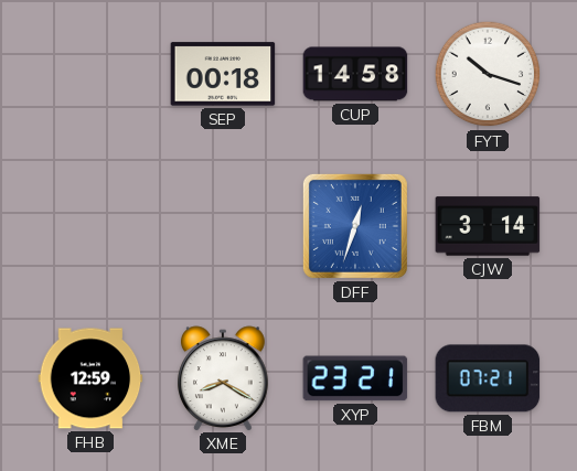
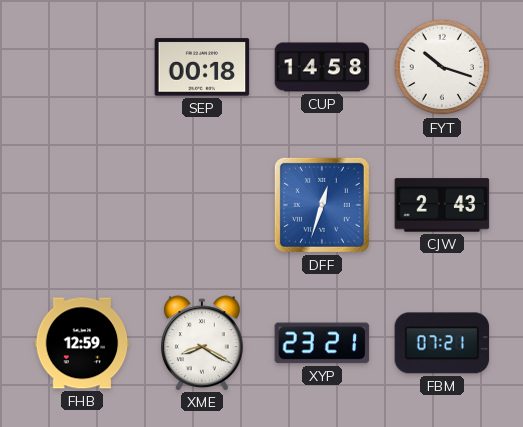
CJW: 3:14 -> 2:43 (442, 205)
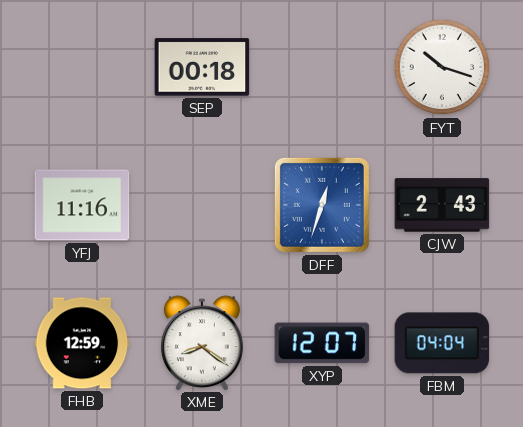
CUP: 14:58 -> none (322, 67)
YFJ: none -> 11:16 (82, 205)
XME: 8:20 -> 8:21 (203, 343)
XYP: 23:21 -> 12:07 (322, 343)
FBM: 07:21 -> 04:04 (442, 343)
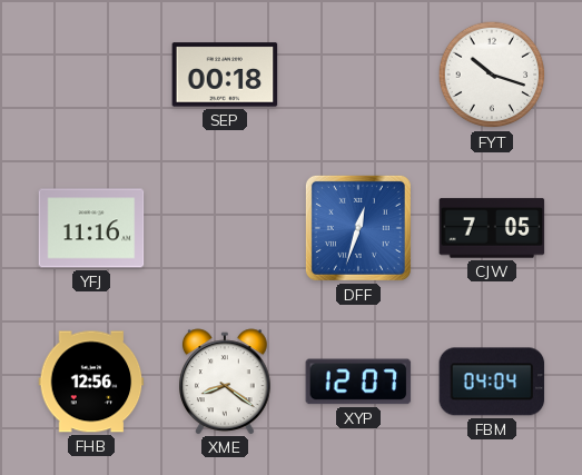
CJW: 2:43 -> 7:05 (492, 228)
FHB: 12:59 -> 12:56 (91, 382)
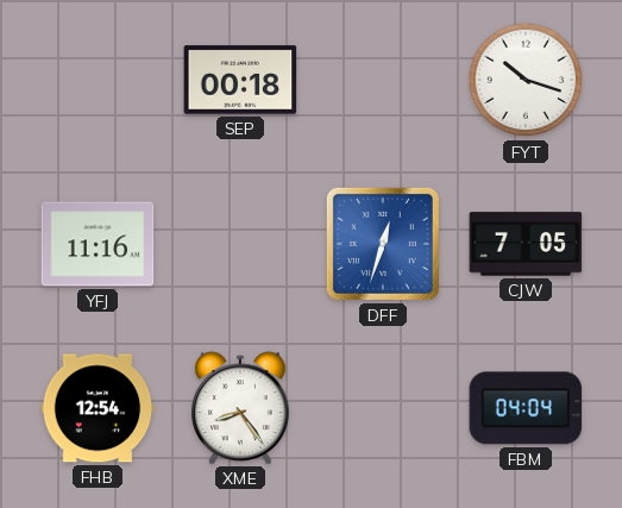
FHB: 12:56 -> 12:54 (98, 408)
XME: 8:21 -> 8:24 (241, 408)
XYP: 12:07 -> none (358, 382)
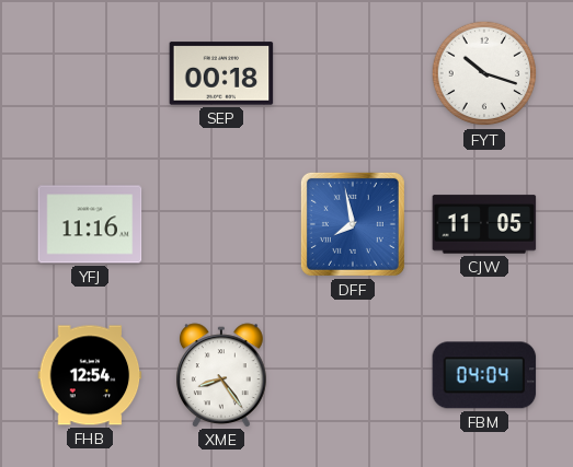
DFF: 12:33 -> 7:58 (353, 224)
CJW: 7:05 -> 11:05 (484, 224)
